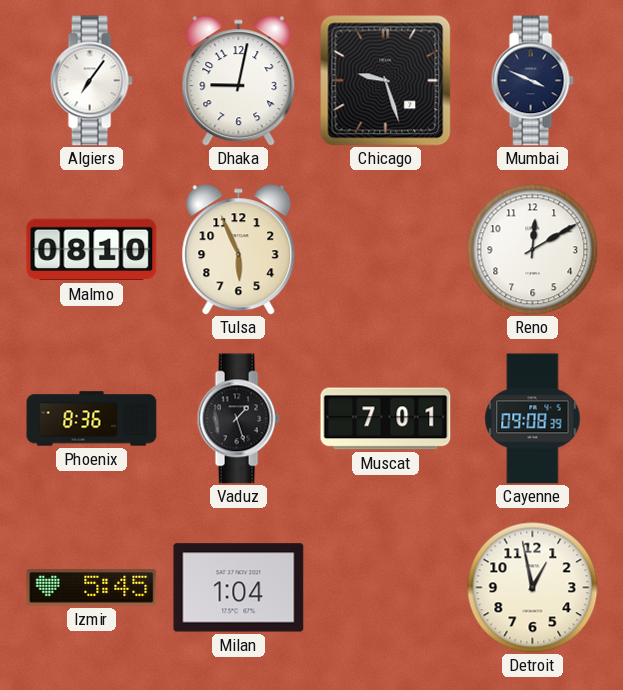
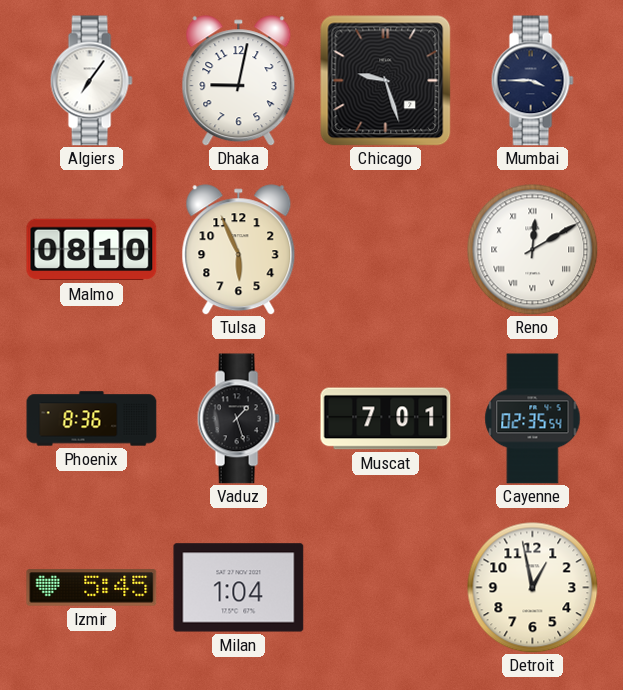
Mumbai: 3:49 -> 3:45 (532, 81)
Reno numerals: Arabic -> Roman (533, 250)
Cayenne: 09:08 -> 02:35 (533, 419)
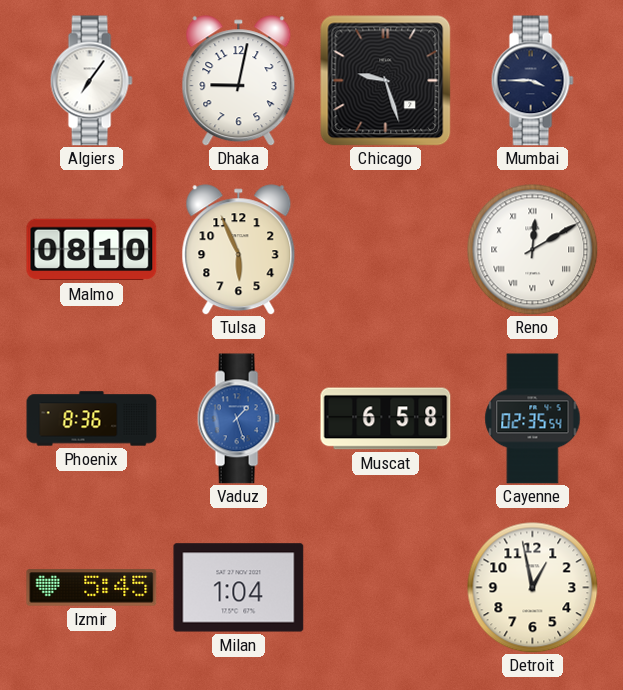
Vaduz dial: black -> blue (238, 419)
Muscat: 7:01 -> 6:58 (386, 419)
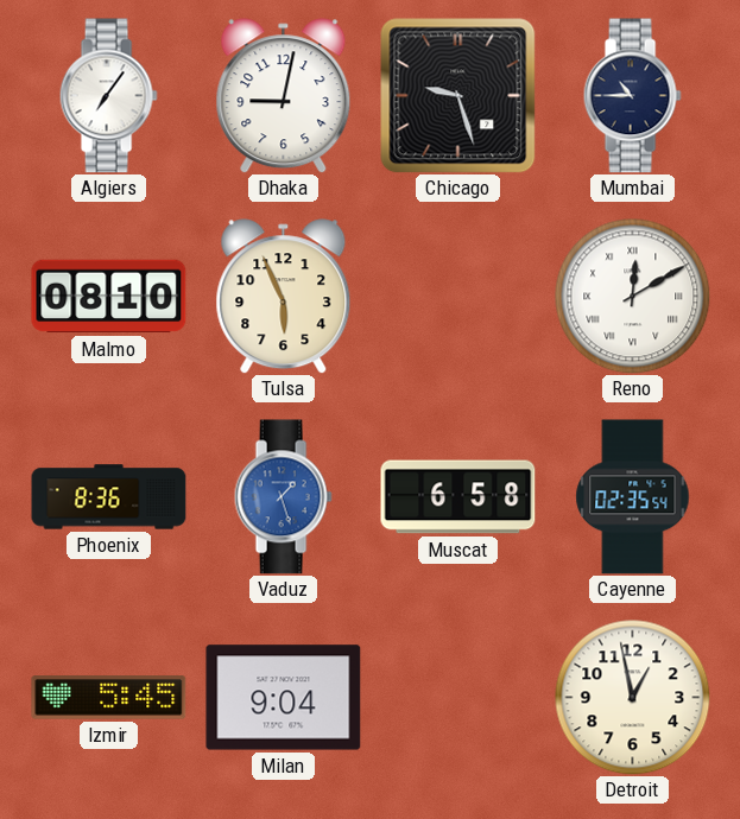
Mumbai: 3:45 -> 10:45 (632, 96)
Milan: 1:04 -> 9:04 (284, 698)
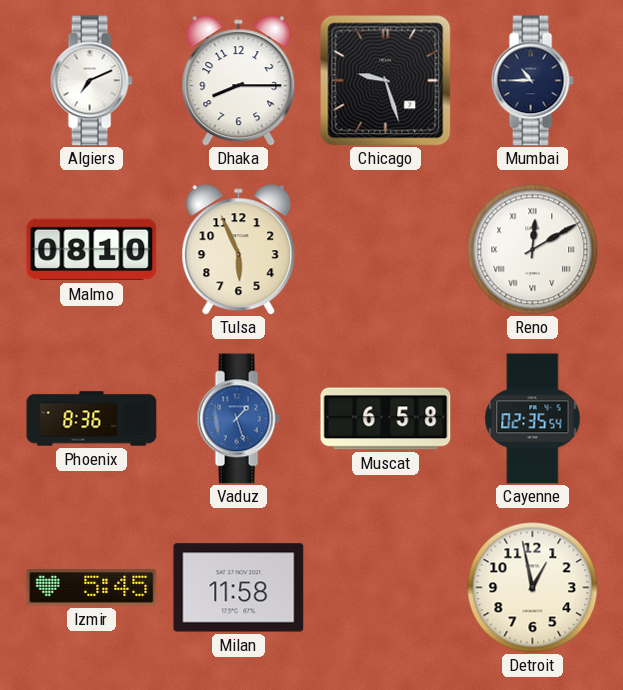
Algiers: 7:06 -> 7:11 (91, 81)
Dhaka: 9:02 -> 8:15 (239, 81)
Milan: 9:04 -> 11:58 (239, 588)
